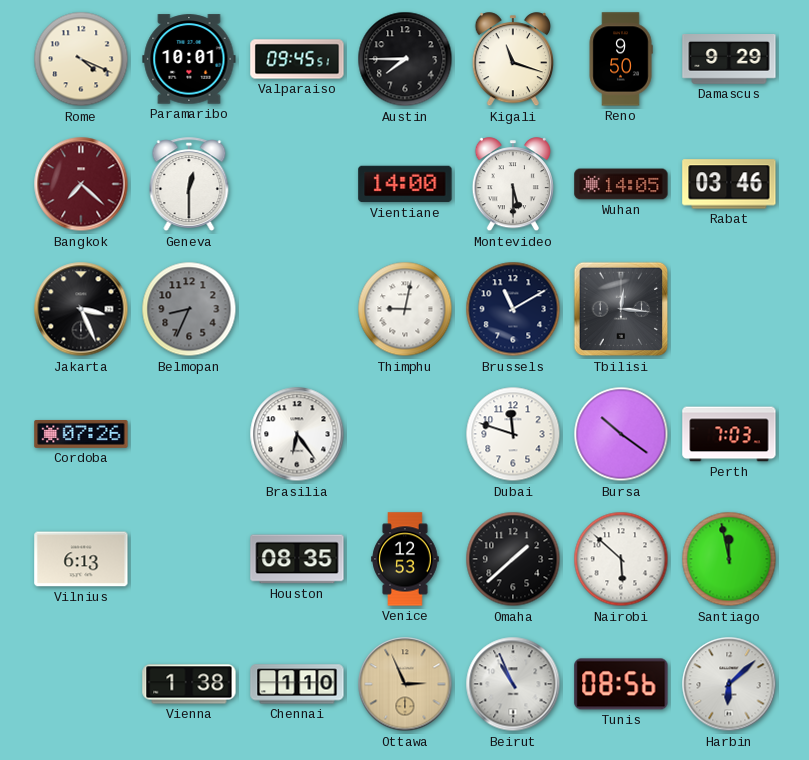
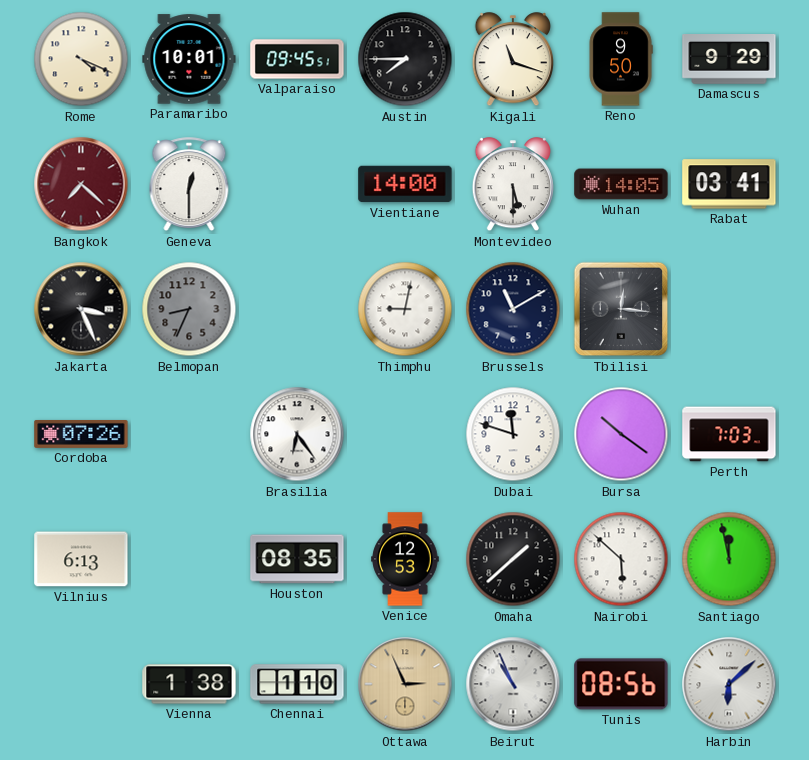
Rabat: 03:46 -> 03:41 (729, 184)
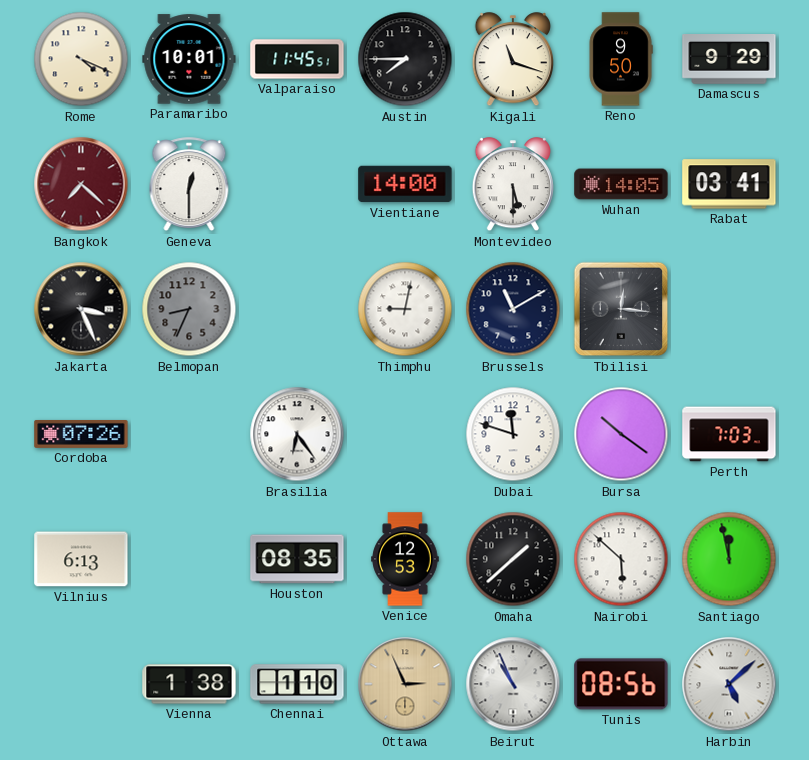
Valparaiso: 09:45 -> 11:45 (297, 59)
Harbin: 6:08 -> 5:08 (729, 684)
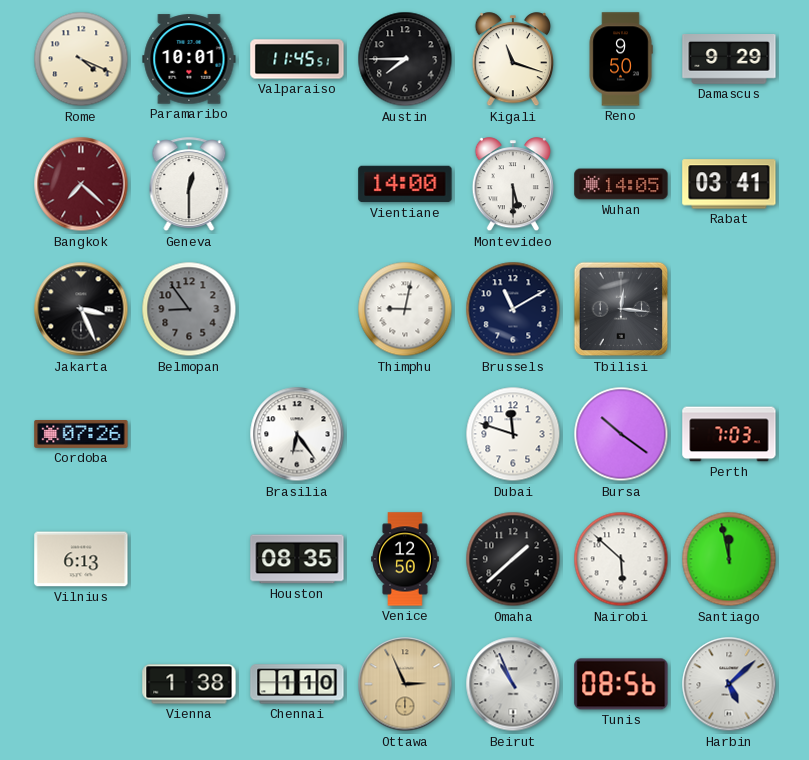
Belmopan: 8:34 -> 8:54 (189, 309)
Venice: 12:53 -> 12:50 (405, 559)
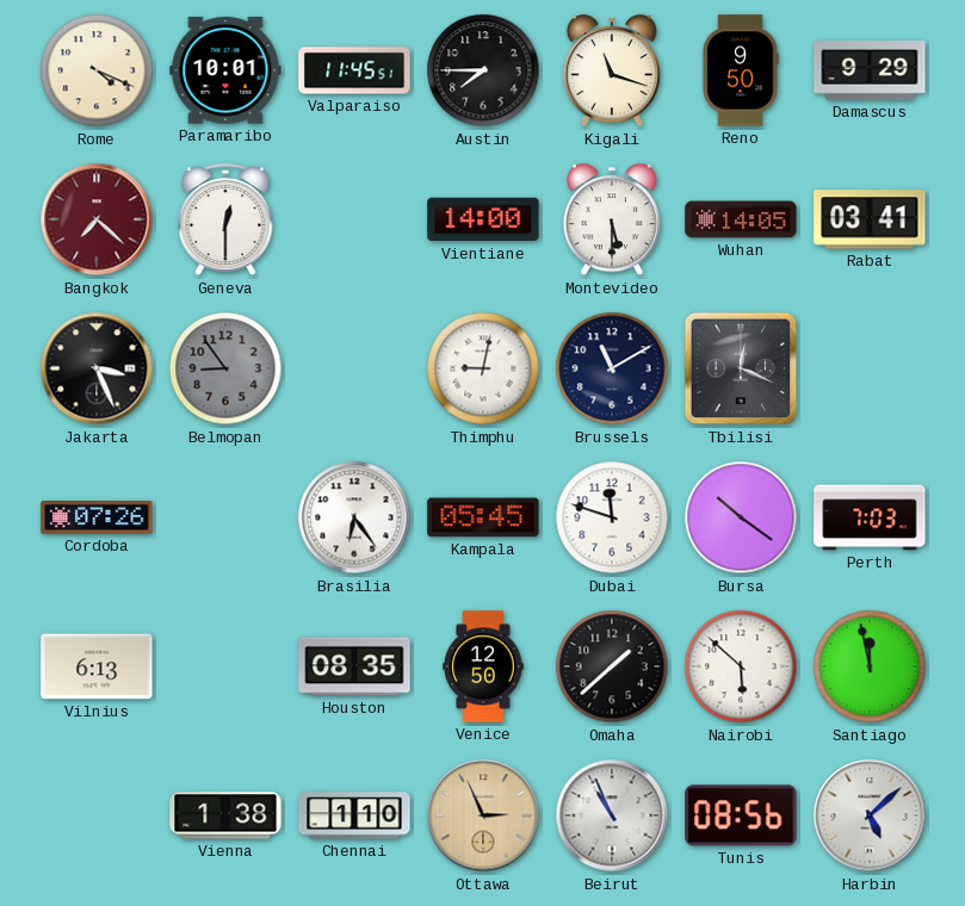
Tbilisi: 12:16 -> 12:19 (741, 368)
Kampala: none -> 05:45 (483, 517)
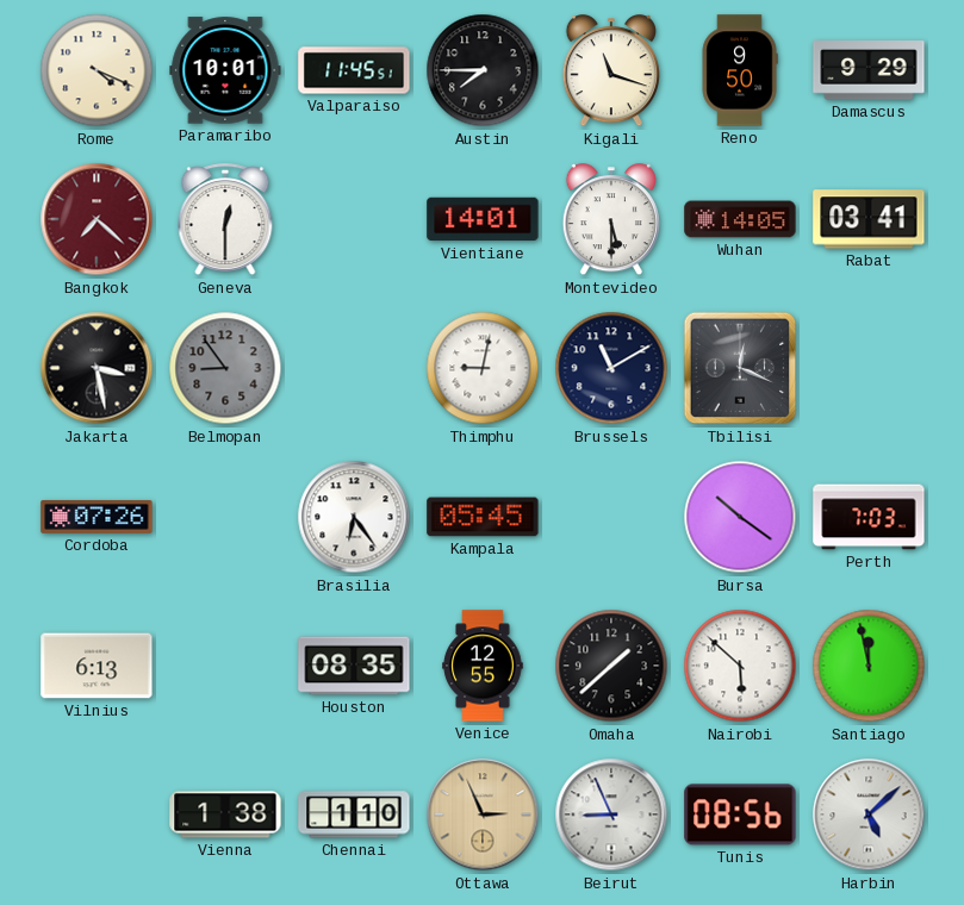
Vientiane: 14:00 -> 14:01 (483, 219)
Jakarta: 3:26 -> 3:28 (97, 368)
Dubai: 11:48 -> none (612, 517)
Venice: 12:50 -> 12:55 (483, 666)
Beirut: 10:56 -> 8:56 (611, 815)
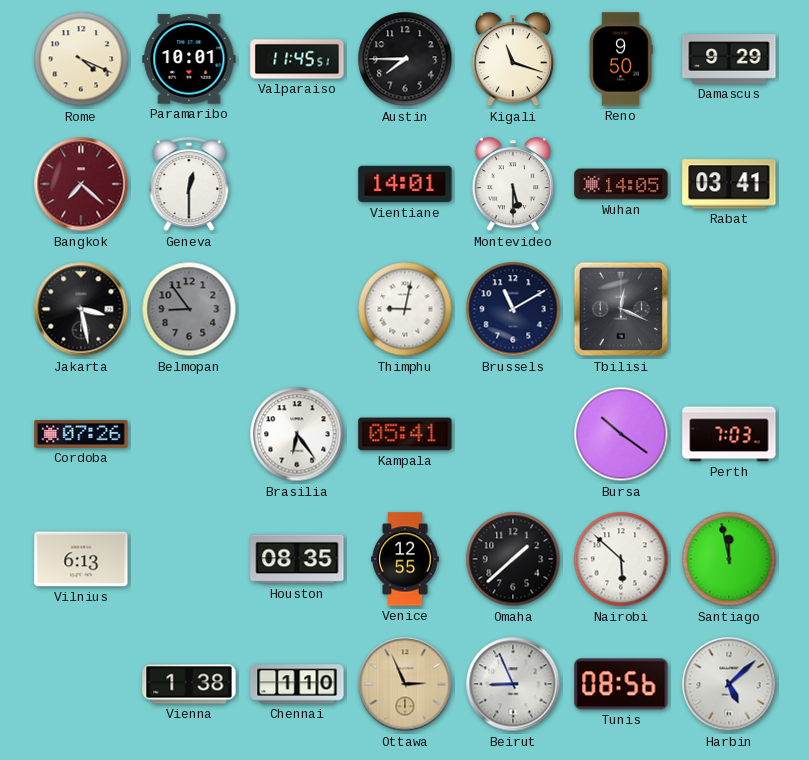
Kampala: 05:45 -> 05:41 (405, 434)
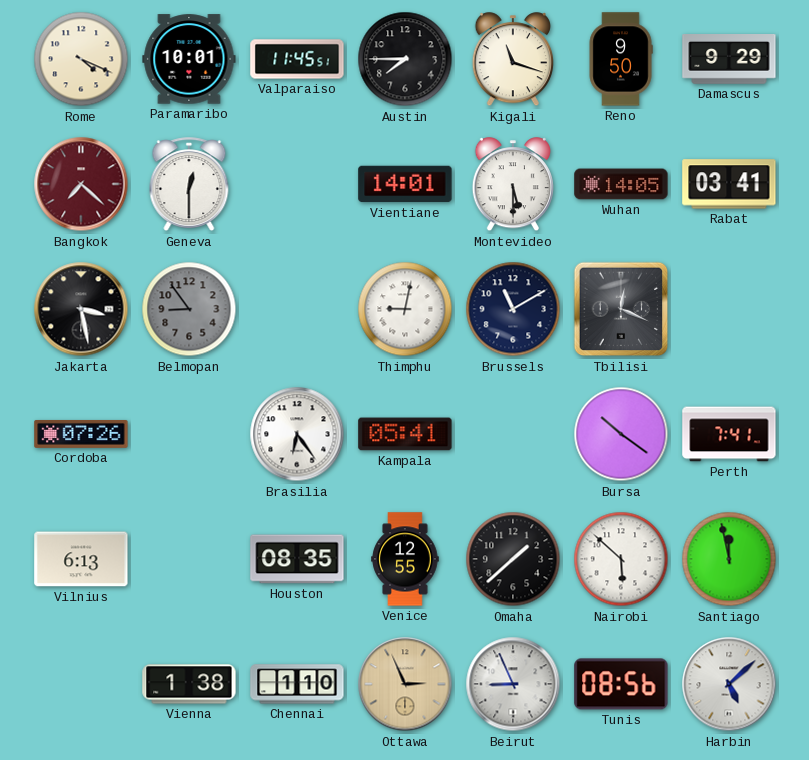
Perth: 7:03 -> 7:41 (729, 434)
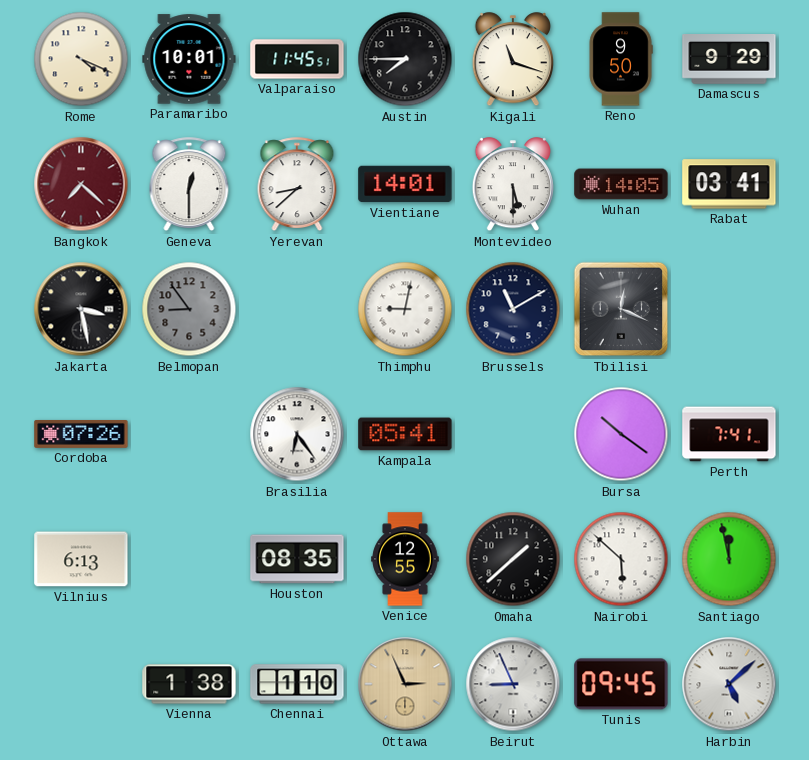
Yerevan: none -> 8:38 (297, 185)
Tunis: 08:56 -> 09:45 (621, 684)
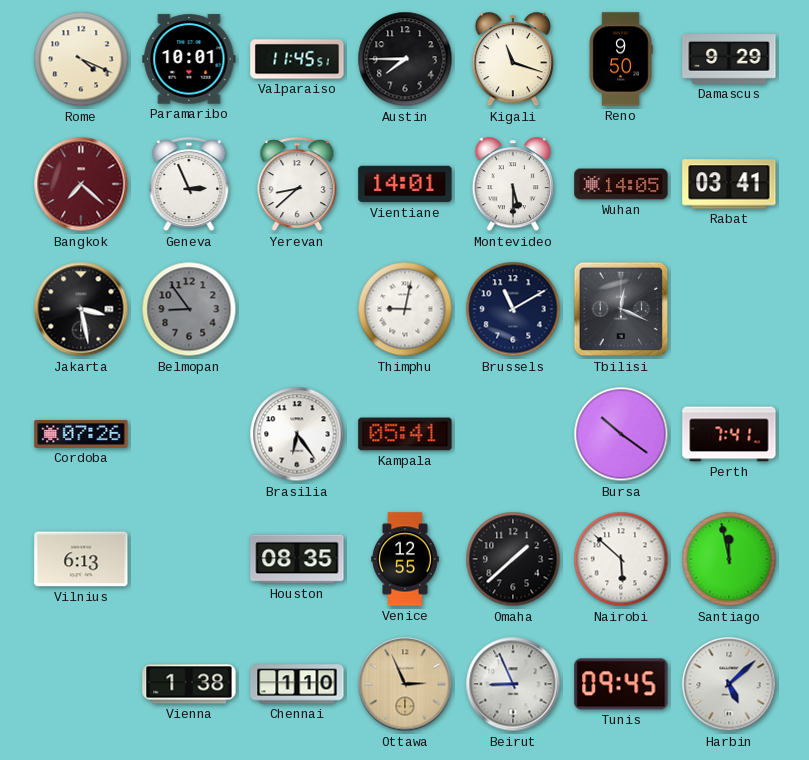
Geneva: 12:30 -> 2:56 (189, 185)
